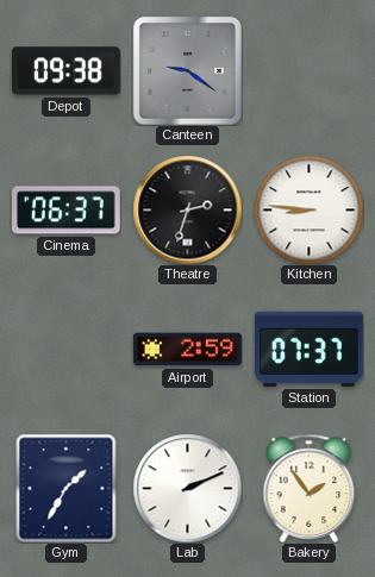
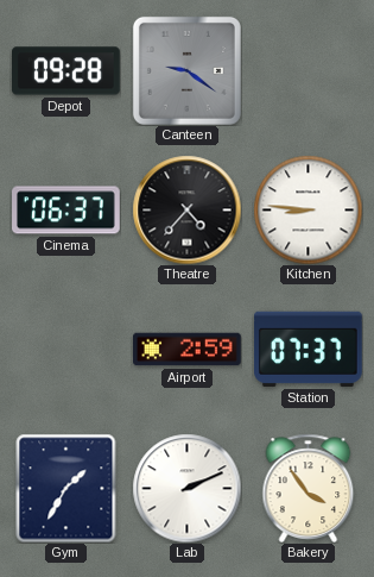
Depot: 09:38 -> 09:28 (66, 71)
Theatre: 2:33 -> 4:37 (186, 209)
Bakery: 1:54 -> 3:54 (309, 488)
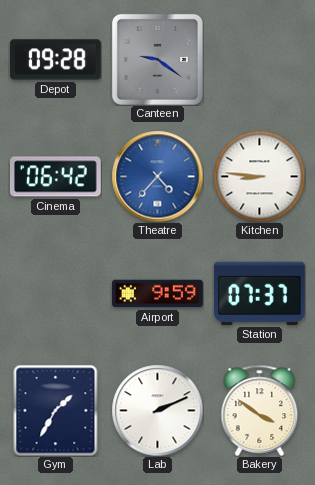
Cinema: 06:37 -> 06:42 (56, 177)
Theatre dial: black -> blue (157, 176)
Airport: 2:59 -> 9:59 (158, 294)
Bakery: 3:54 -> 3:51 (260, 410)
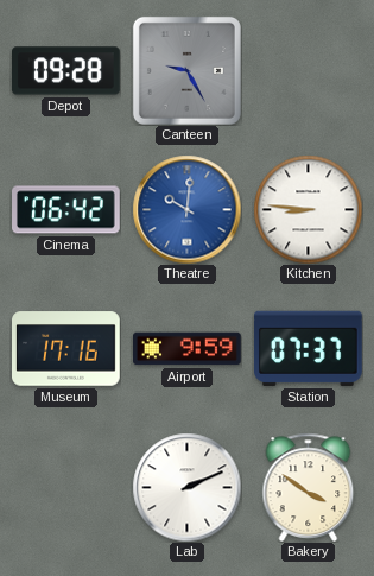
Canteen: 9:21 -> 9:25 (186, 70)
Theatre: 4:37 -> 10:01 (186, 209)
Museum: none -> 17:16 (66, 349)
Gym: 1:35 -> none (56, 410)
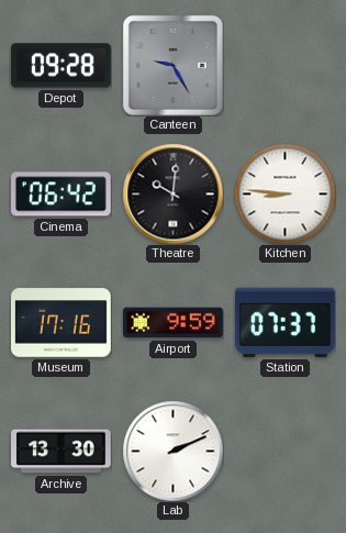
Theatre dial: blue -> black (172, 193)
Archive: none -> 13:30 (62, 452)
Bakery: 3:51 -> none (309, 487)
